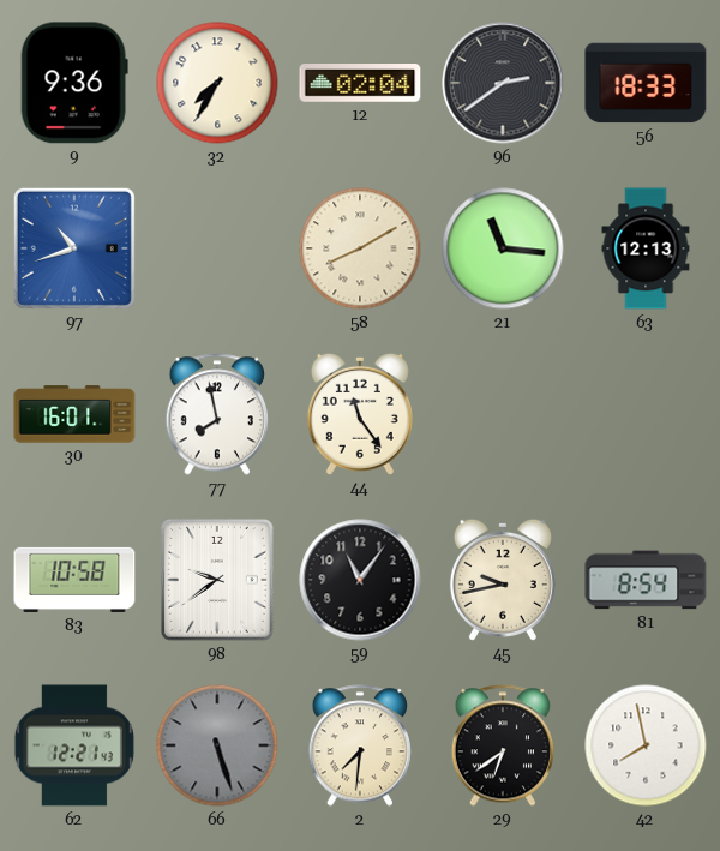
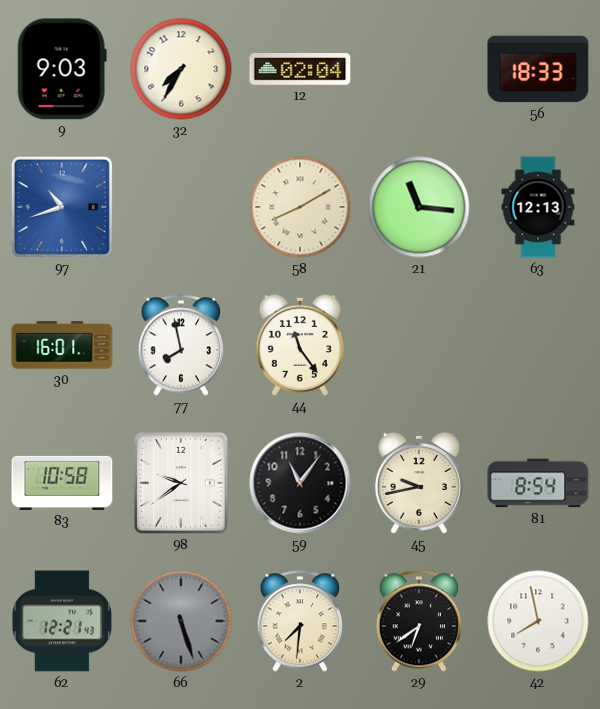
9: 9:36 -> 9:03 (62, 69)
96: 2:39 -> none (503, 83)
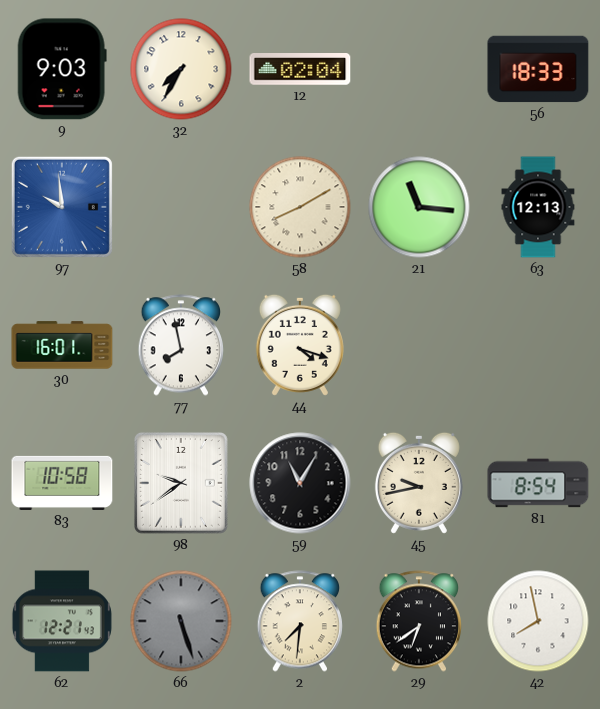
97: 10:42 -> 9:59 (62, 207)
44: 11:24 -> 4:18 (300, 345)
59: 11:06 -> 11:05 (300, 483)
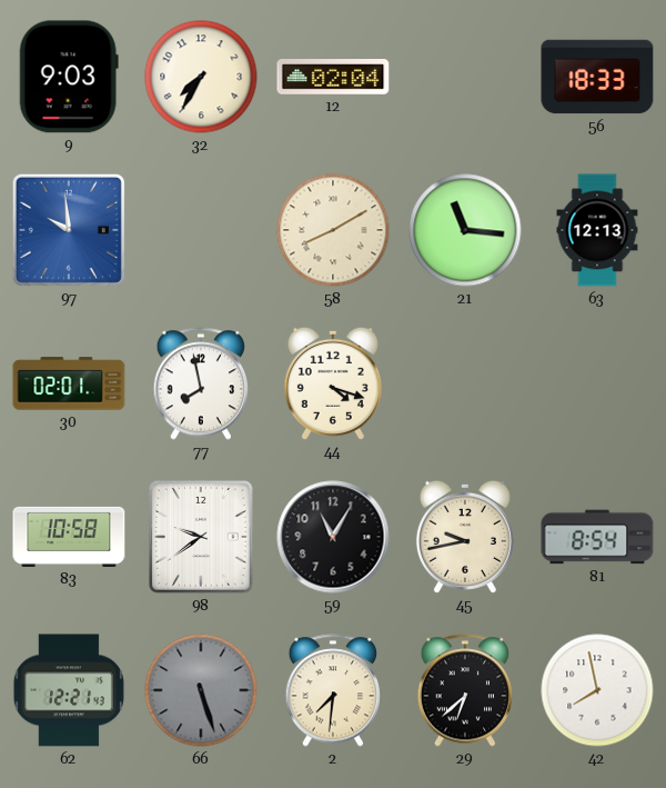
30: 16:01 -> 02:01 (69, 383)
29: 6:39 -> 6:38 (464, 690)
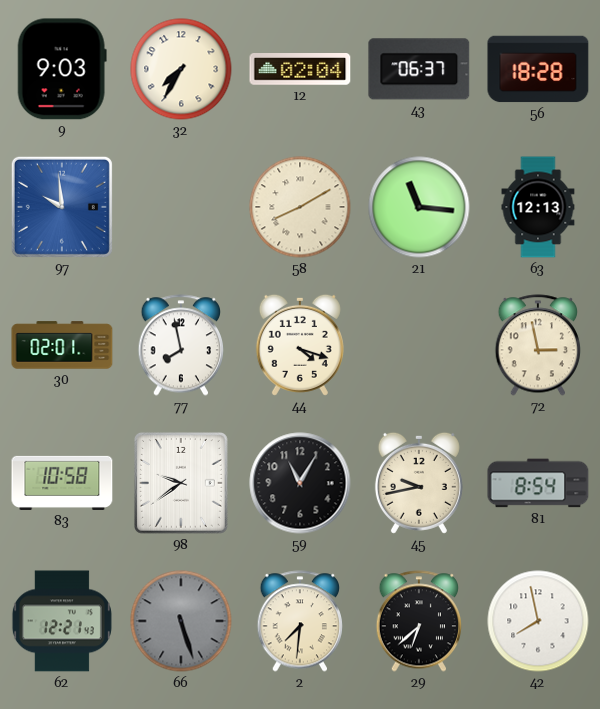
43: none -> 06:37 (419, 69)
56: 18:33 -> 18:28 (538, 69)
72: none -> 2:58 (537, 345)
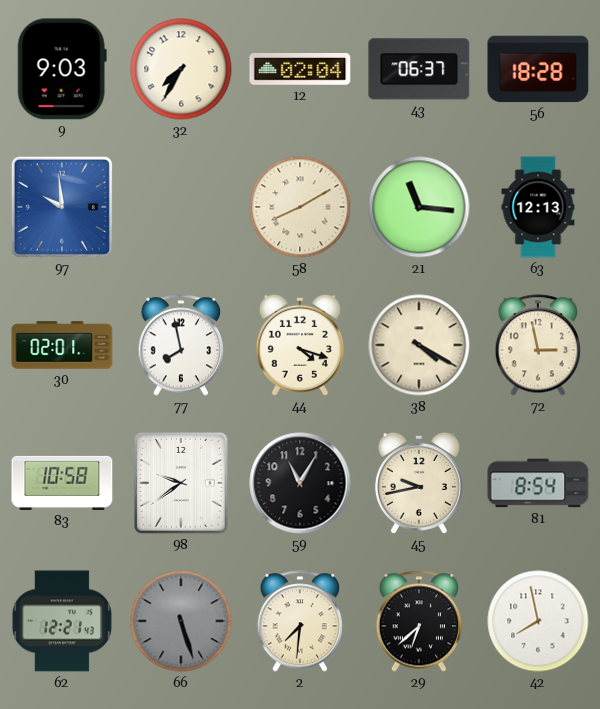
38: none -> 4:20 (419, 345)
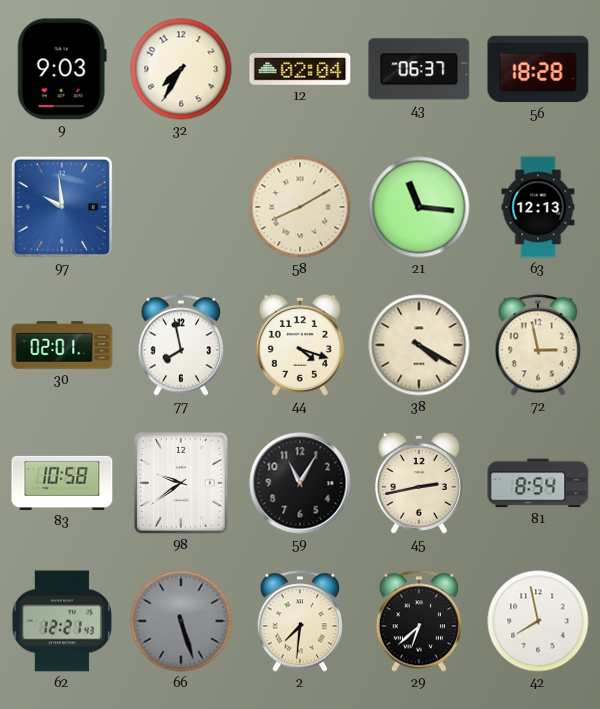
45: 9:43 -> 2:43 (419, 483)
